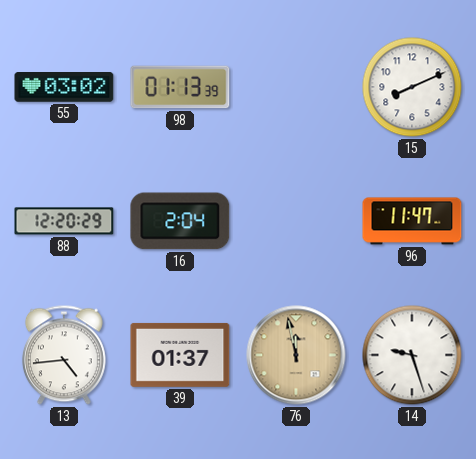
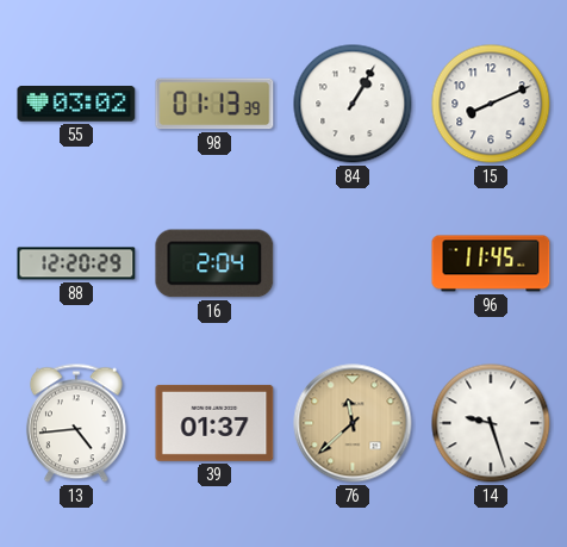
84: none -> 1:05 (353, 104)
96: 11:47 -> 11:45 (491, 263)
76: 11:58 -> 11:38 (353, 423)
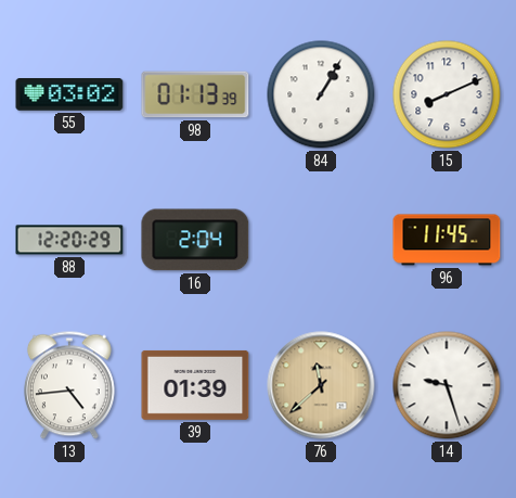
39: 01:37 -> 01:39 (195, 385)
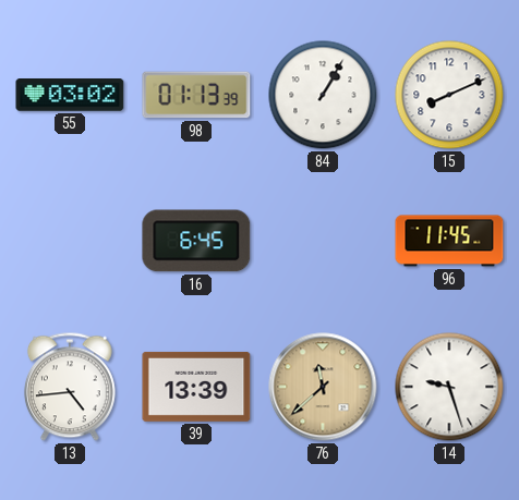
88: 12:20 -> none (69, 240)
16: 2:04 -> 6:45 (196, 241)
39: 01:39 -> 13:39 (196, 387)
